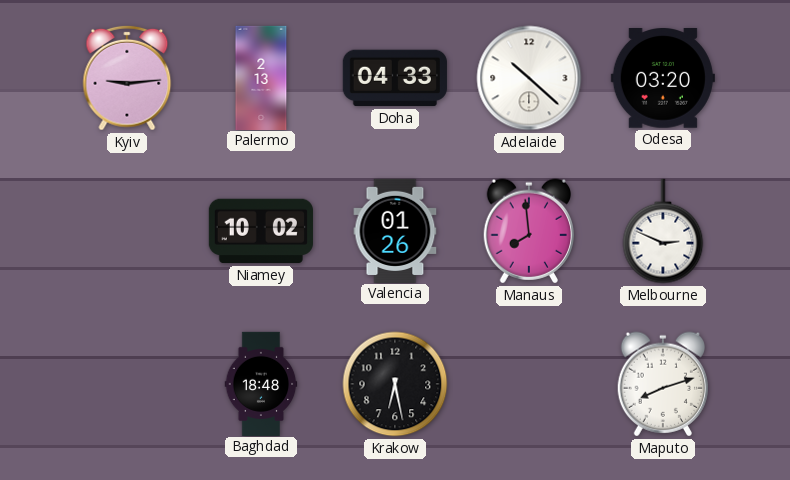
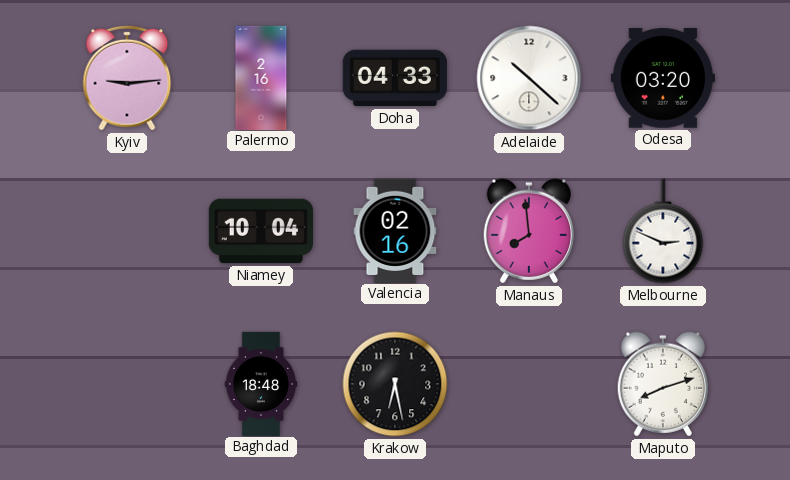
Palermo: 2:13 -> 2:16 (261, 77)
Niamey: 10:02 -> 10:04 (261, 231)
Valencia: 01:26 -> 02:16 (395, 230)
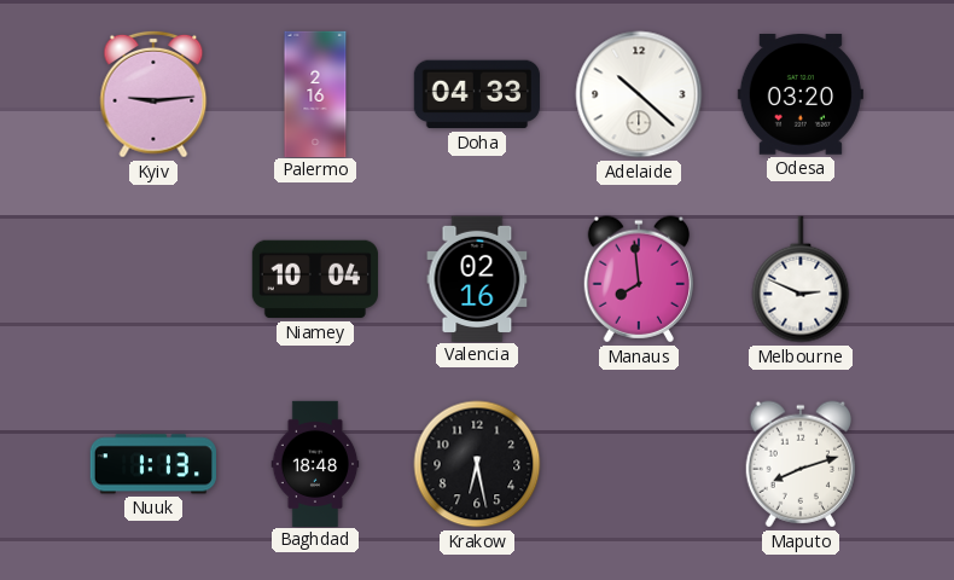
Nuuk: none -> 1:13 (153, 464)
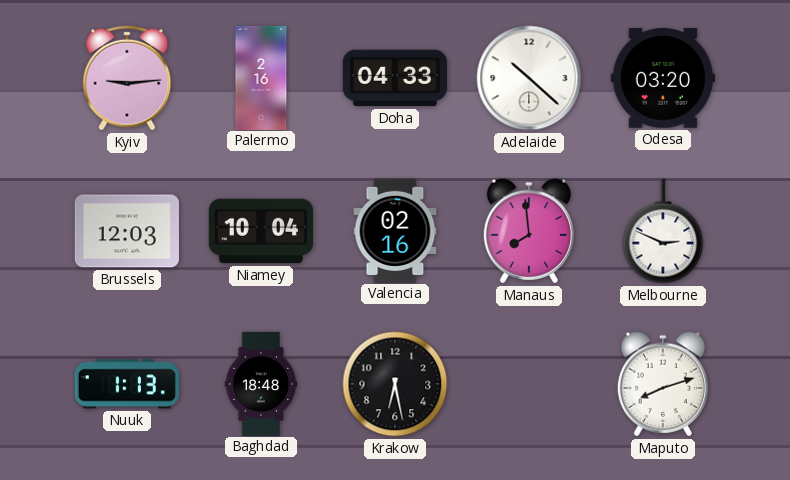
Brussels: none -> 12:03 (127, 231)
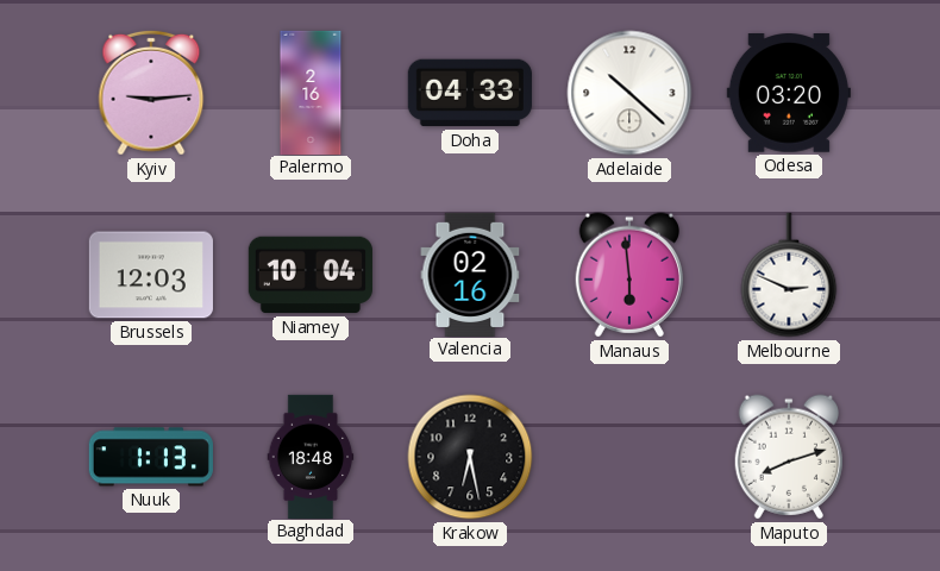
Manaus: 7:59 -> 5:59 (628, 275)
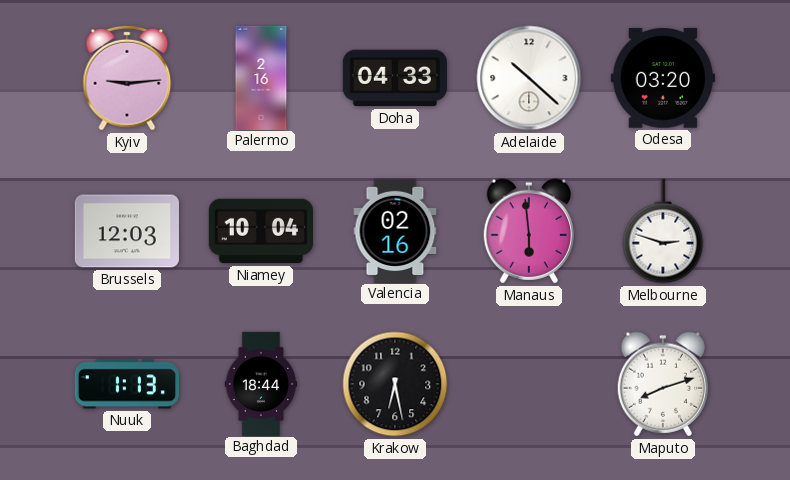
Melbourne: 2:49 -> 2:48 (663, 231)
Baghdad: 18:48 -> 18:44 (261, 383)
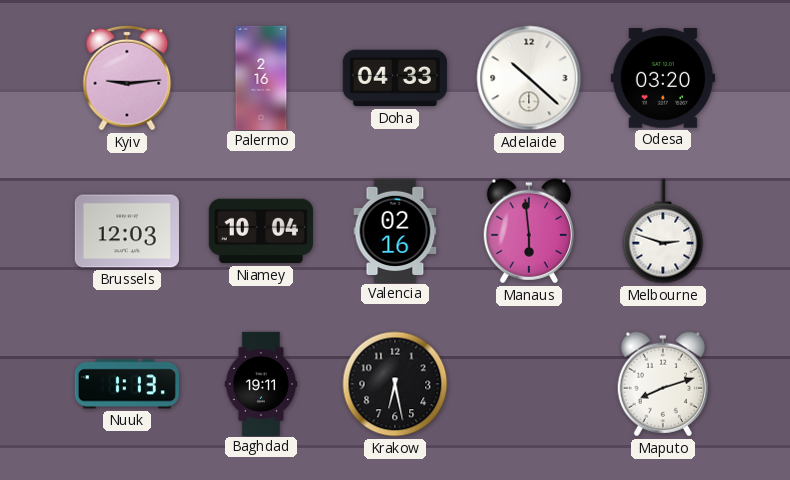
Baghdad: 18:44 -> 19:11 (261, 383)
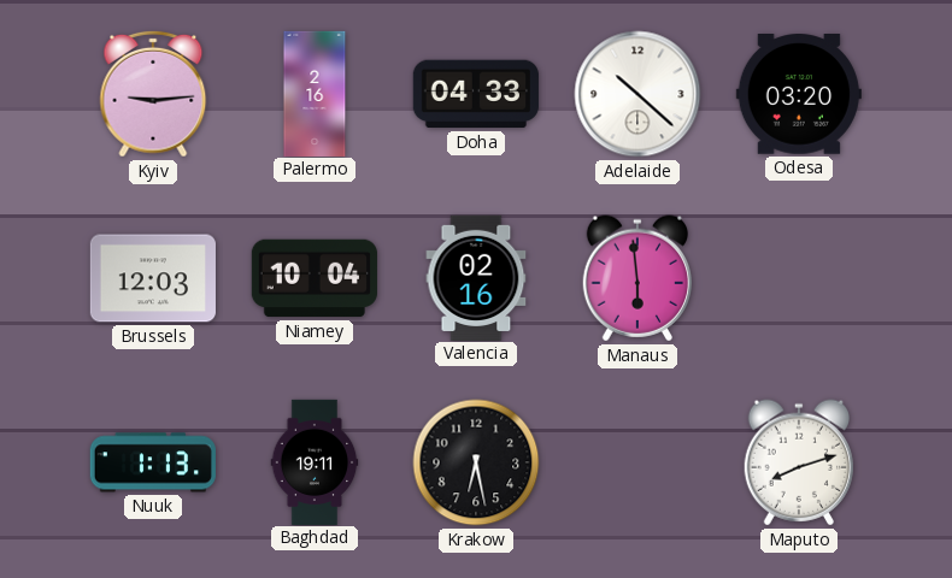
Melbourne: 2:48 -> none (663, 231)
